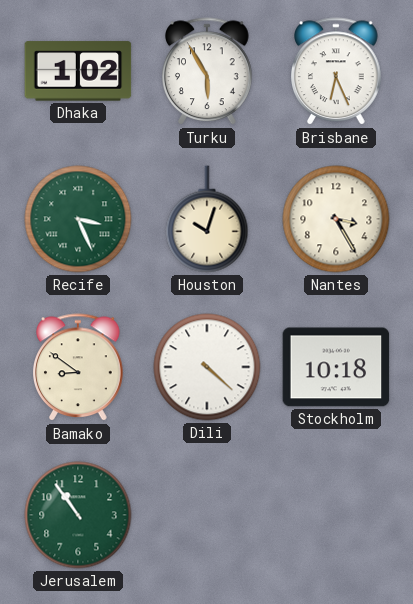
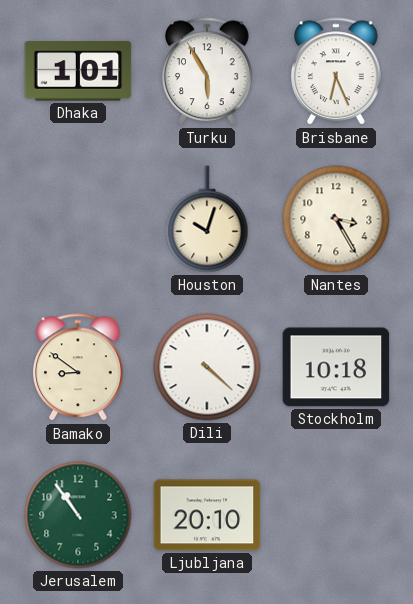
Dhaka: 1:02 -> 1:01 (78, 71)
Recife: 3:26 -> none (78, 219)
Ljubljana: none -> 20:10 (207, 515)
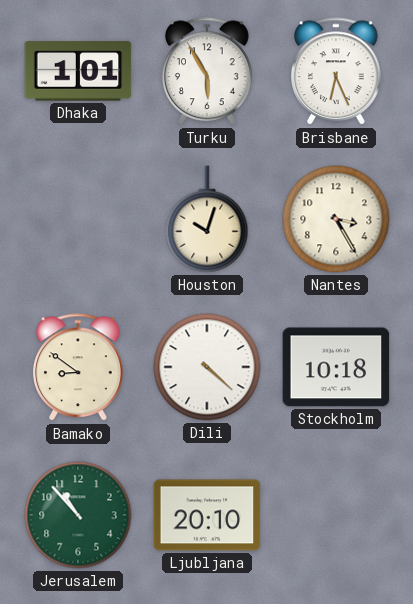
Jerusalem: 10:54 -> 10:53 (78, 515)
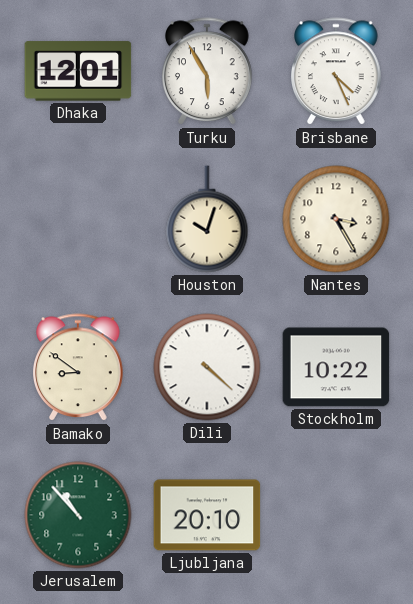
Dhaka: 1:01 -> 12:01 (78, 71)
Brisbane: 6:26 -> 4:26 (337, 72)
Stockholm: 10:18 -> 10:22 (336, 367)
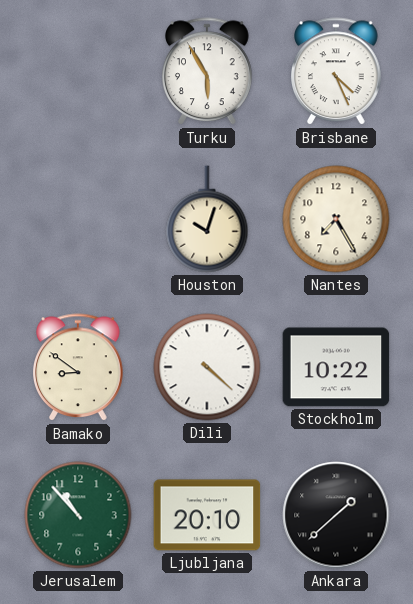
Dhaka: 12:01 -> none (78, 71)
Nantes: 3:25 -> 7:25 (336, 219)
Ankara: none -> 1:38 (336, 515)
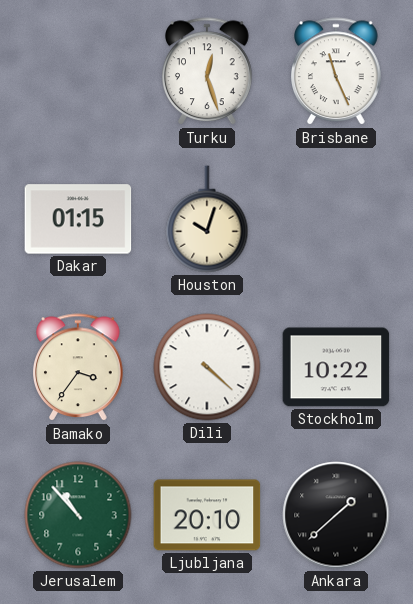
Turku: 5:55 -> 12:27 (208, 72)
Brisbane: 4:26 -> 11:26 (337, 72)
Dakar: none -> 01:15 (78, 219)
Nantes: 7:25 -> none (336, 219)
Bamako: 8:51 -> 3:36 (79, 368)
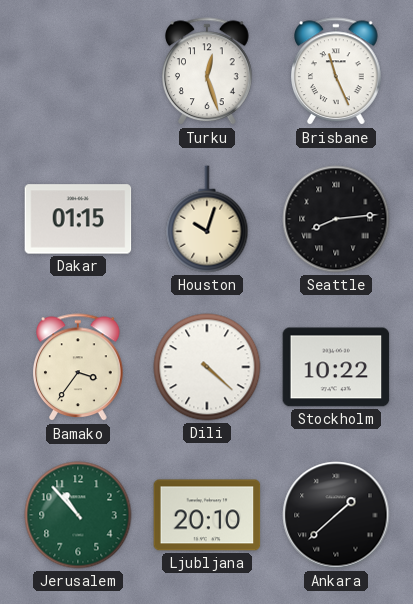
Seattle: none -> 8:14 (336, 219)
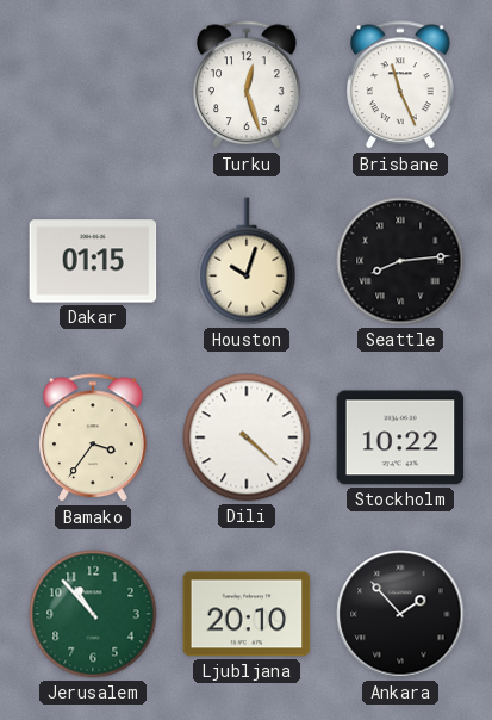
Ankara: 1:38 -> 1:53 (400, 614)
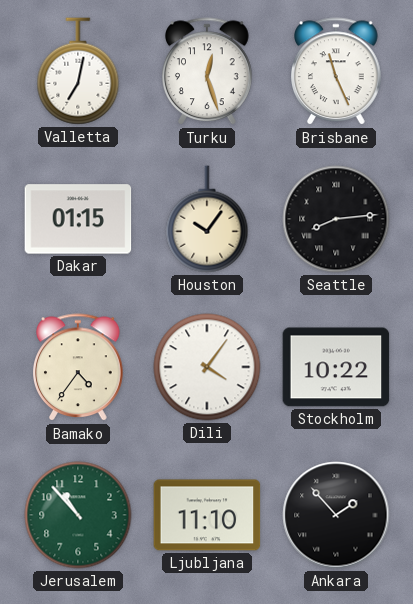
Valletta: none -> 7:02 (78, 71)
Houston: 10:03 -> 10:06 (207, 219)
Bamako: 3:36 -> 4:36 (79, 368)
Dili: 4:22 -> 4:06 (207, 367)
Ljubljana: 20:10 -> 11:10 (207, 515)
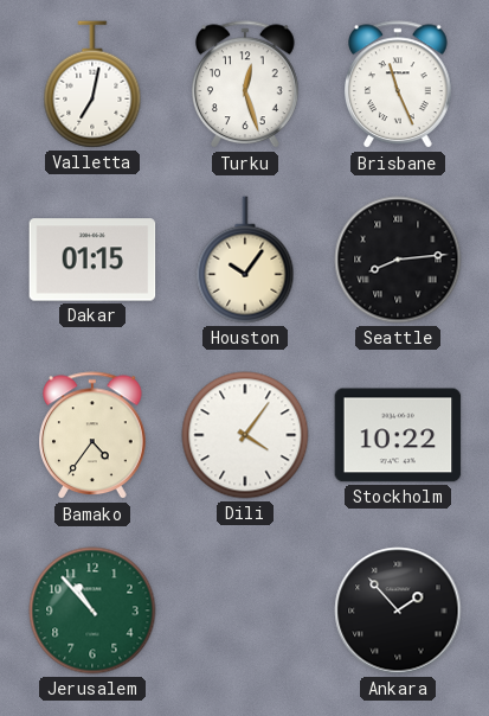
Ljubljana: 11:10 -> none (207, 515)
